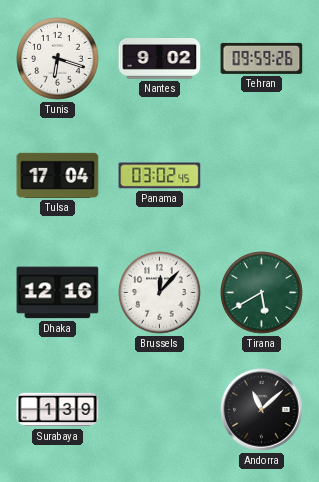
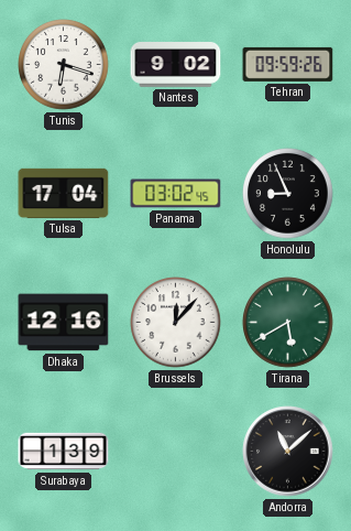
Honolulu: none -> 8:56 (288, 194)
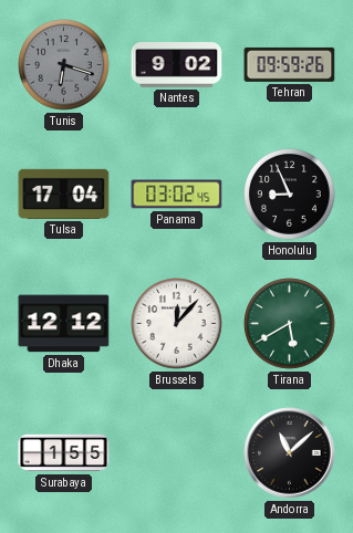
Tunis dial: white -> grey (64, 65)
Dhaka: 12:16 -> 12:12 (64, 324)
Surabaya: 1:39 -> 1:55 (64, 453)
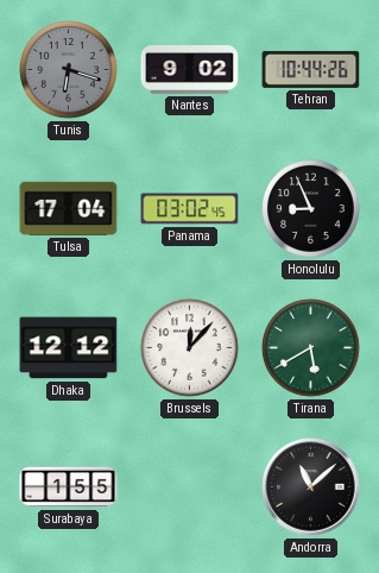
Tehran: 09:59 -> 10:44 (311, 69)
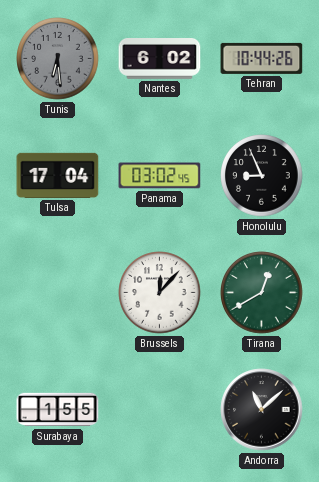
Tunis: 6:18 -> 6:29 (58, 59)
Nantes: 9:02 -> 6:02 (160, 59)
Dhaka: 12:12 -> none (69, 348)
Tirana: 5:40 -> 12:40 (262, 293)
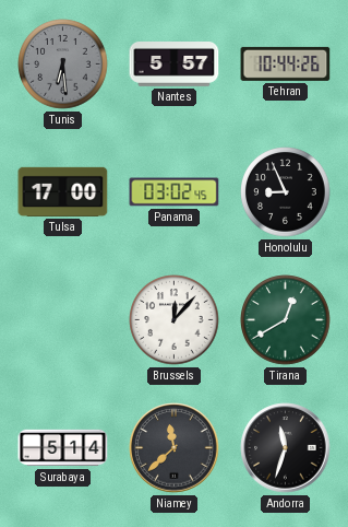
Nantes: 6:02 -> 5:57 (175, 65)
Tulsa: 17:04 -> 17:00 (63, 191)
Surabaya: 1:55 -> 5:14 (63, 448)
Niamey: none -> 11:38 (175, 448)
Andorra: 11:08 -> 11:33 (286, 448)
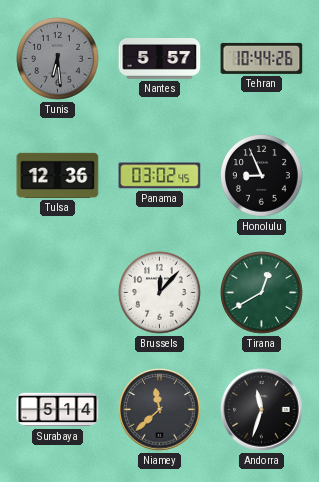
Tulsa: 17:00 -> 12:36 (58, 175)
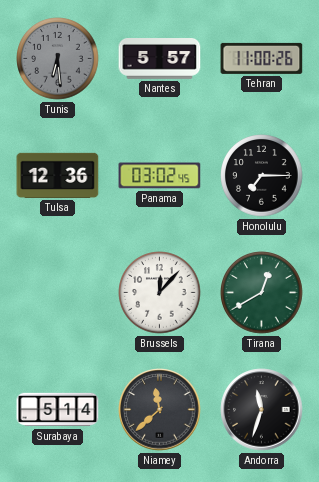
Tehran: 10:44 -> 11:00 (262, 58)
Honolulu: 8:56 -> 7:15 (262, 176)
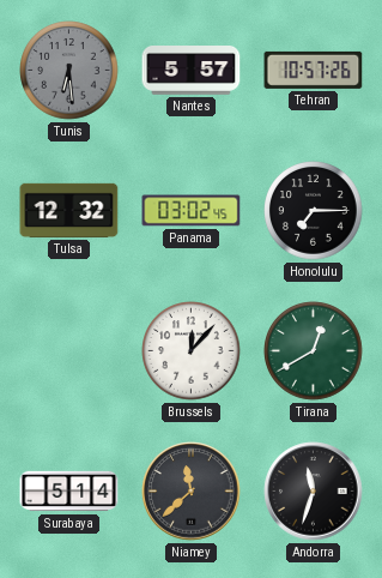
Tehran: 11:00 -> 10:57 (314, 70)
Tulsa: 12:36 -> 12:32 (69, 210)
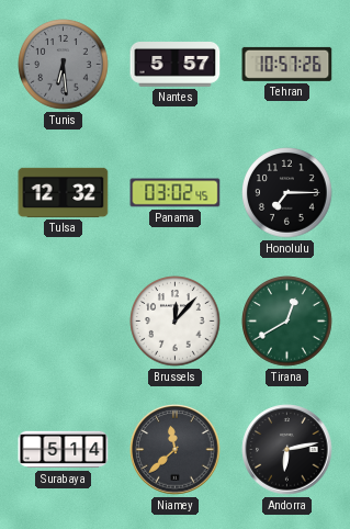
Andorra: 11:33 -> 6:13 (287, 450)
